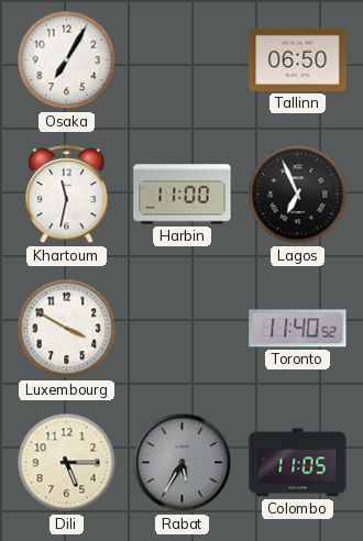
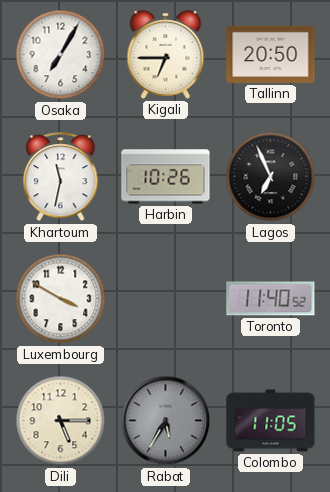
Kigali: none -> 6:45 (166, 55)
Tallinn: 06:50 -> 20:50 (271, 54)
Harbin: 11:00 -> 10:26 (166, 177)
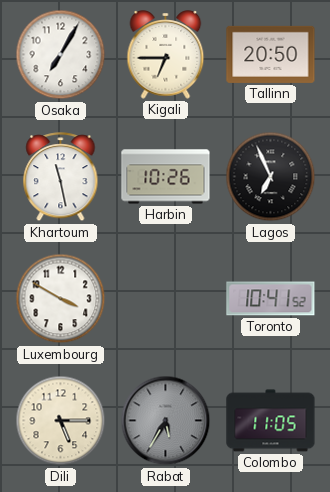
Khartoum: 11:32 -> 11:28 (61, 177)
Toronto: 11:40 -> 10:41 (271, 299)
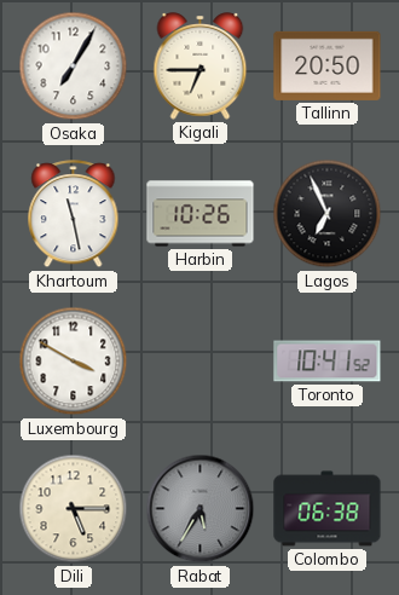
Colombo: 11:05 -> 06:38 (328, 509)
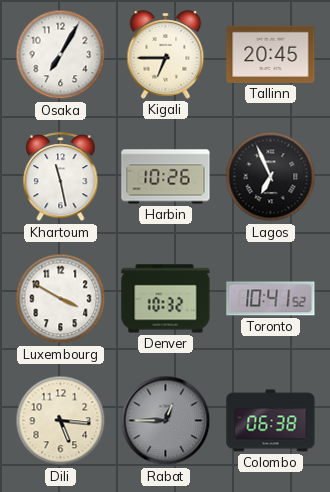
Tallinn: 20:50 -> 20:45 (271, 54)
Denver: none -> 10:32 (166, 299)
Dili: 5:15 -> 5:16 (61, 421)
Rabat: 5:35 -> 12:45 (166, 421)
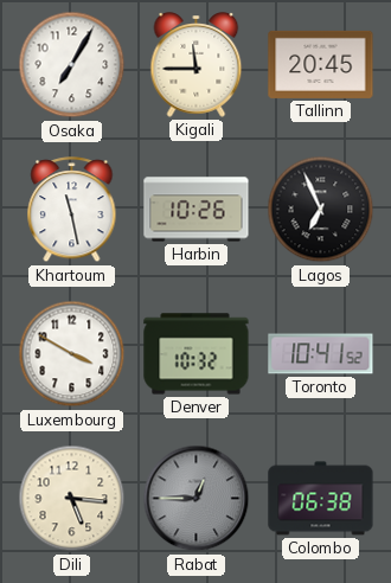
Kigali: 6:45 -> 11:45 (197, 65)
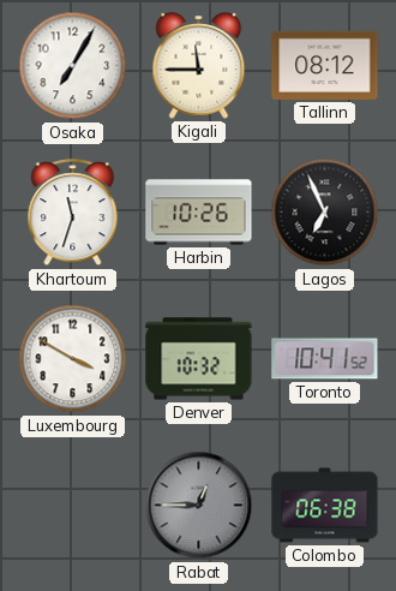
Tallinn: 20:45 -> 08:12 (325, 65)
Khartoum: 11:28 -> 11:33 (73, 213)
Dili: 5:16 -> none (72, 499)
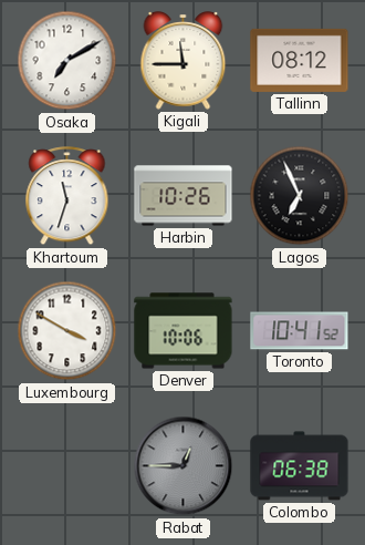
Osaka: 7:05 -> 7:10 (67, 61)
Denver: 10:32 -> 10:06 (184, 331)
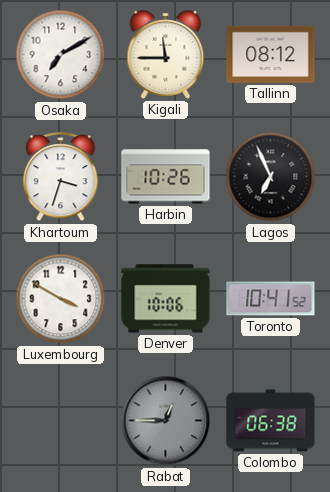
Khartoum: 11:33 -> 3:33 (61, 177)
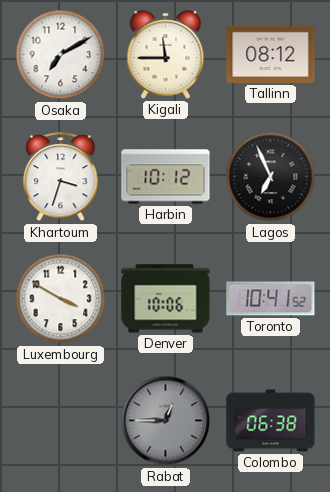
Harbin: 10:26 -> 10:12 (166, 177)
